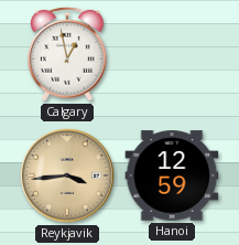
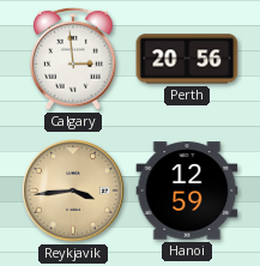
Calgary: 12:58 -> 2:59 (74, 59)
Perth: none -> 20:56 (187, 59)
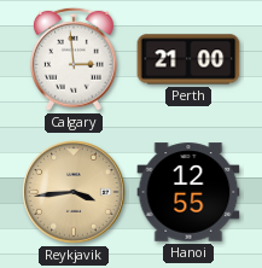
Perth: 20:56 -> 21:00 (188, 59)
Hanoi: 12:59 -> 12:55 (188, 192)
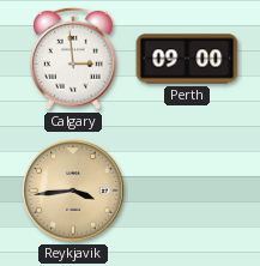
Perth: 21:00 -> 09:00 (187, 59)
Hanoi: 12:55 -> none (188, 192)
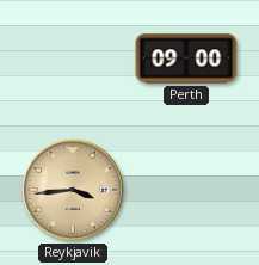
Calgary: 2:59 -> none (74, 59)
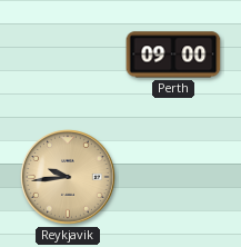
Reykjavik: 3:44 -> 9:44 (68, 177)
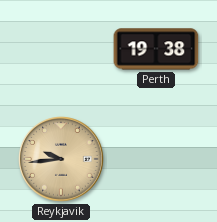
Perth: 09:00 -> 19:38 (156, 49)
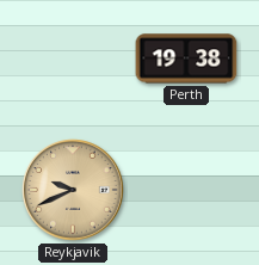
Reykjavik: 9:44 -> 9:41 (73, 190)
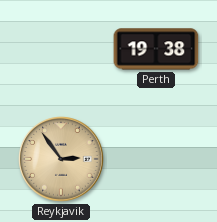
Reykjavik: 9:41 -> 2:54 (61, 159)
